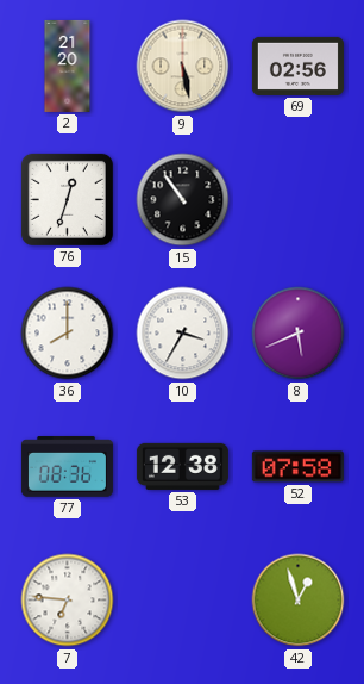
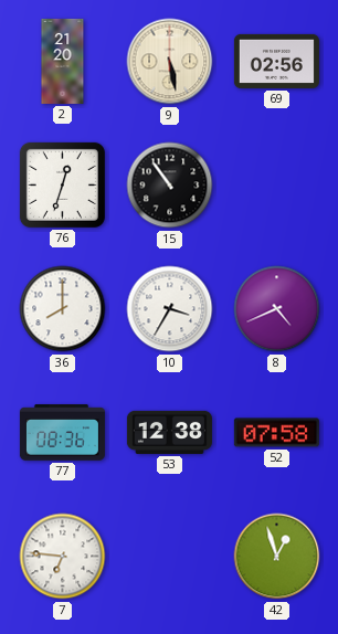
8: 5:41 -> 4:41 (277, 309)
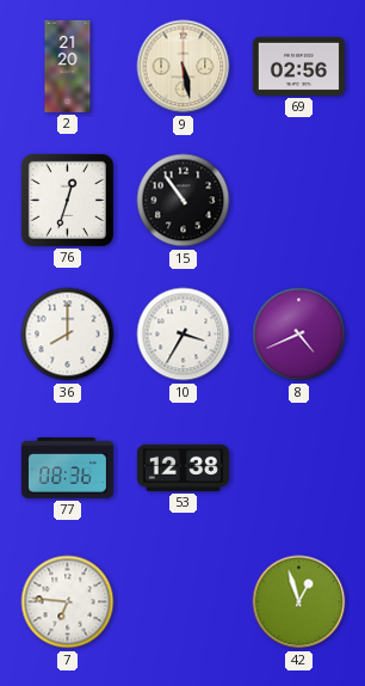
52: 07:58 -> none (276, 433)
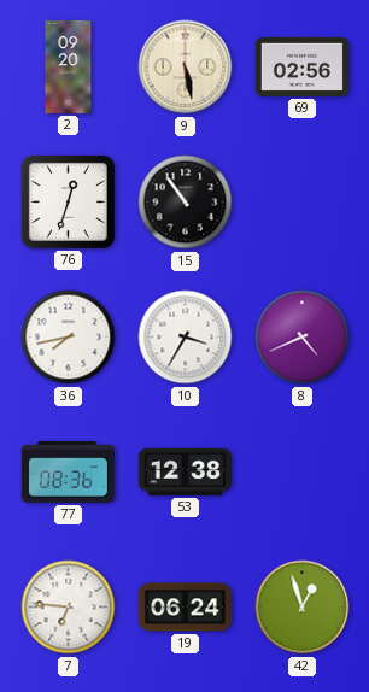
2: 21:20 -> 09:20 (69, 66)
36: 8:00 -> 7:43 (69, 338)
19: none -> 06:24 (184, 608)
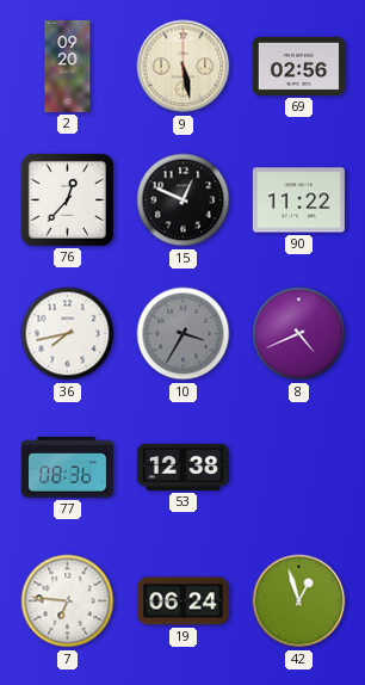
76: 12:33 -> 12:37 (67, 199)
15: 10:54 -> 12:49 (184, 200)
90: none -> 11:22 (298, 200)
10 dial: white -> grey (184, 334)
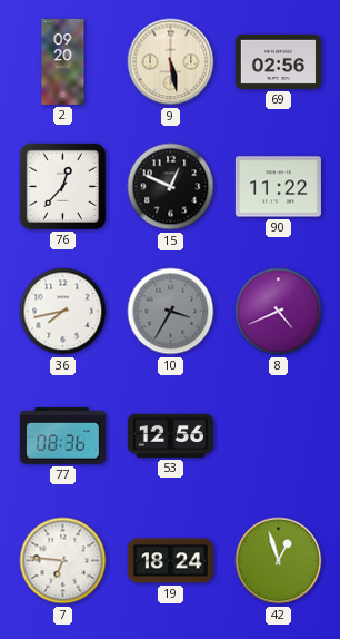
53: 12:38 -> 12:56 (170, 435)
19: 06:24 -> 18:24 (170, 561)
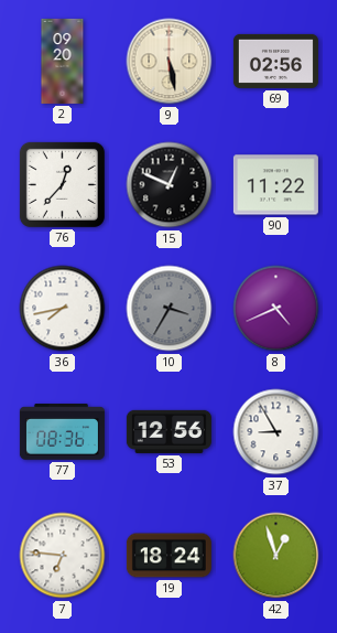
37: none -> 8:55 (276, 432)
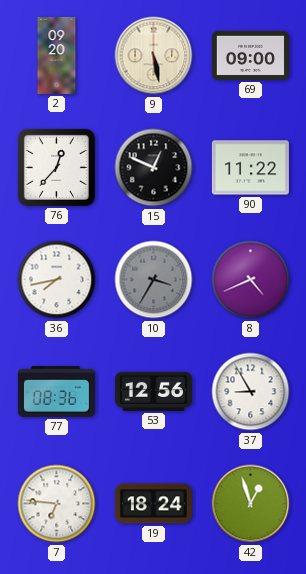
69: 02:56 -> 09:00 (250, 55)
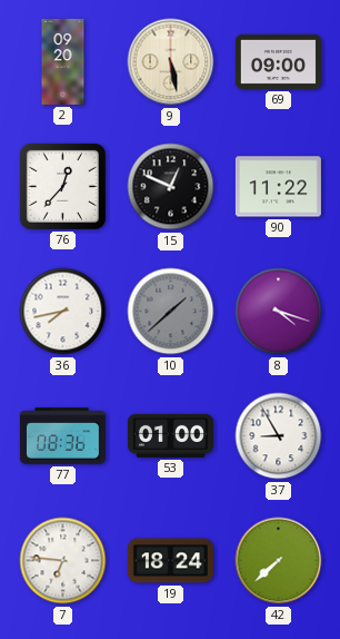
10: 3:35 -> 1:38 (171, 312)
8: 4:41 -> 4:18 (279, 312)
53: 12:56 -> 01:00 (170, 435)
42: 12:57 -> 7:38 (279, 561)
